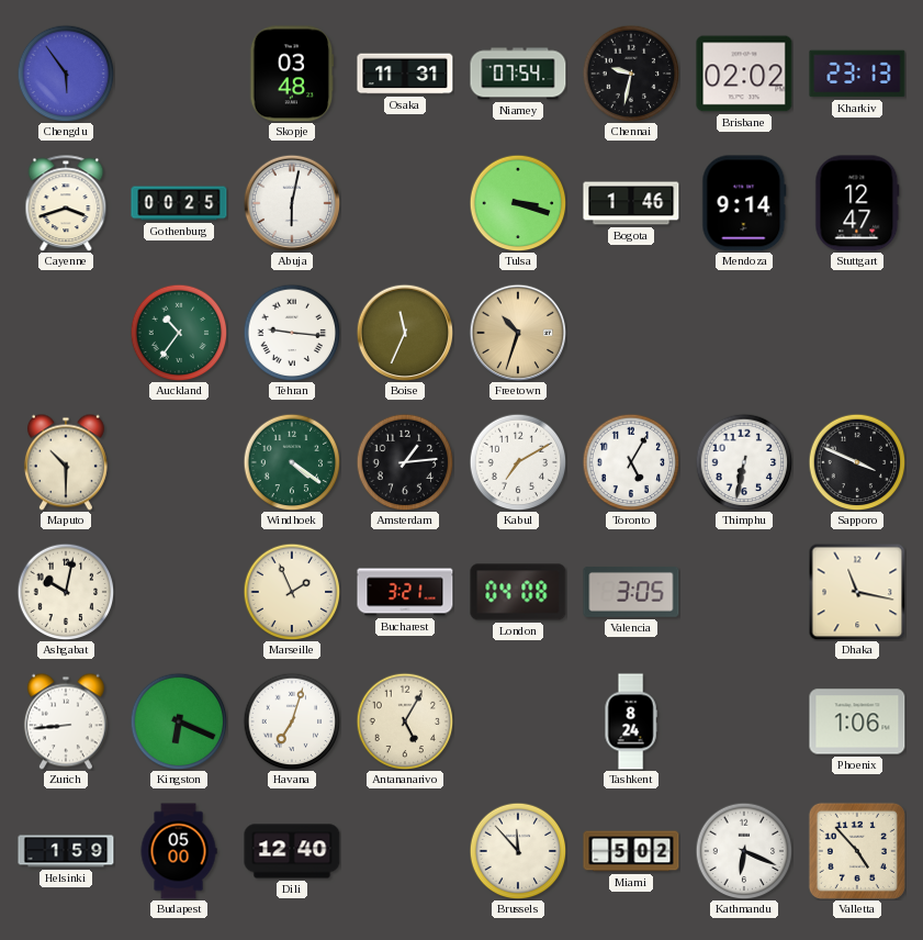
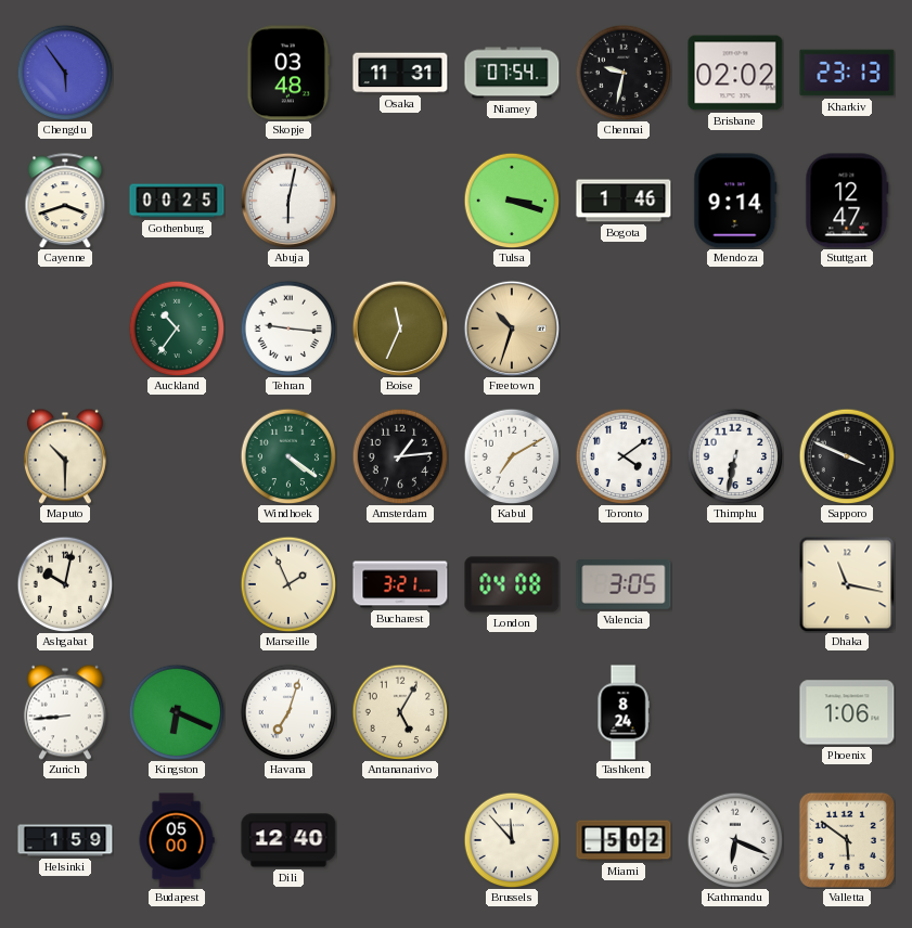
Toronto: 5:05 -> 4:09 (624, 456)
Valletta: 4:53 -> 5:51 (847, 840)
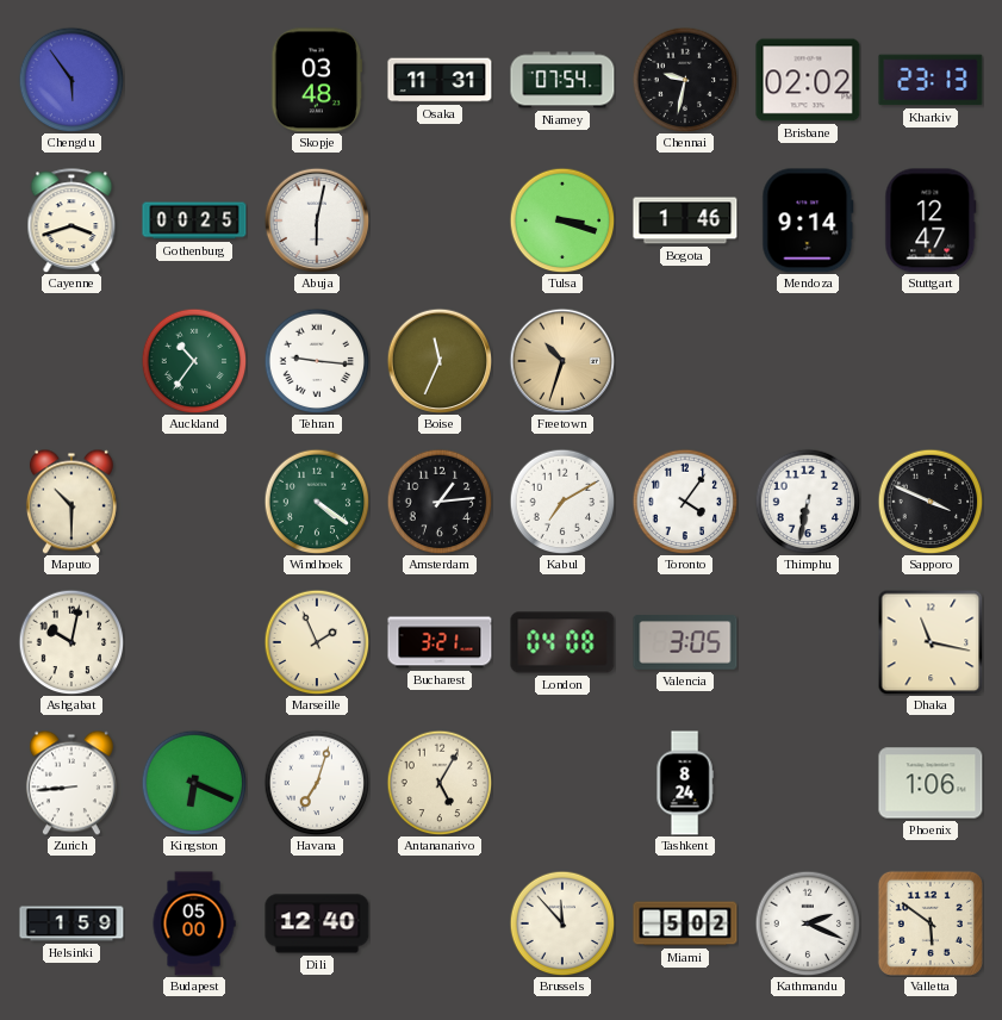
Toronto: 4:09 -> 4:06 (685, 502)
Kathmandu: 6:19 -> 2:19 (808, 923)
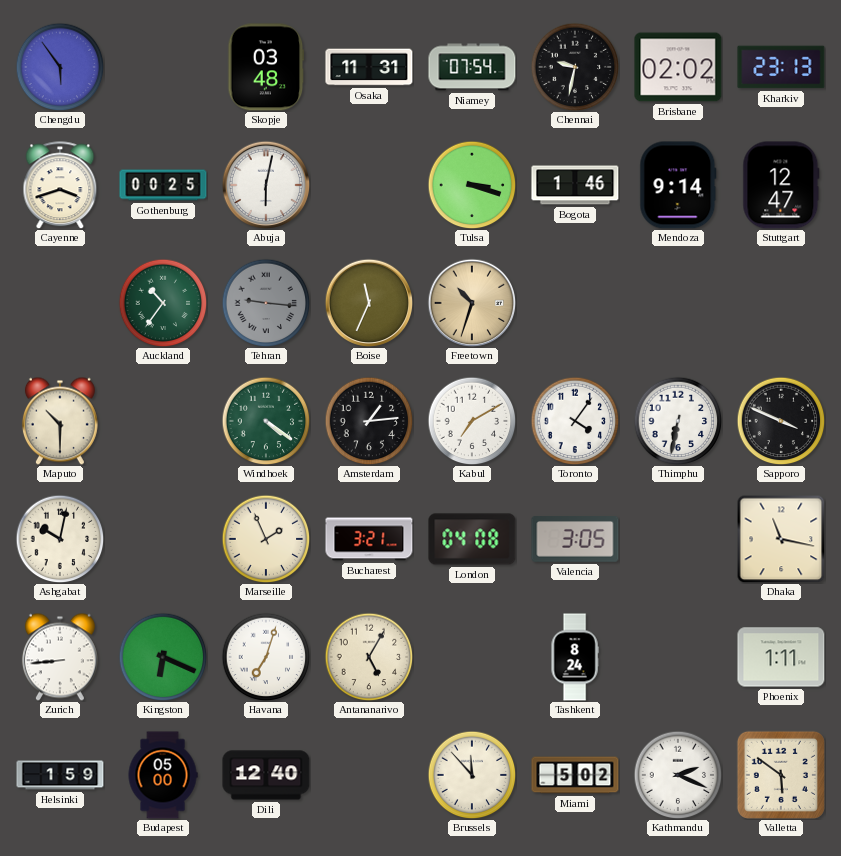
Tehran dial: white -> grey (266, 303)
Phoenix: 1:06 -> 1:11 (781, 657)
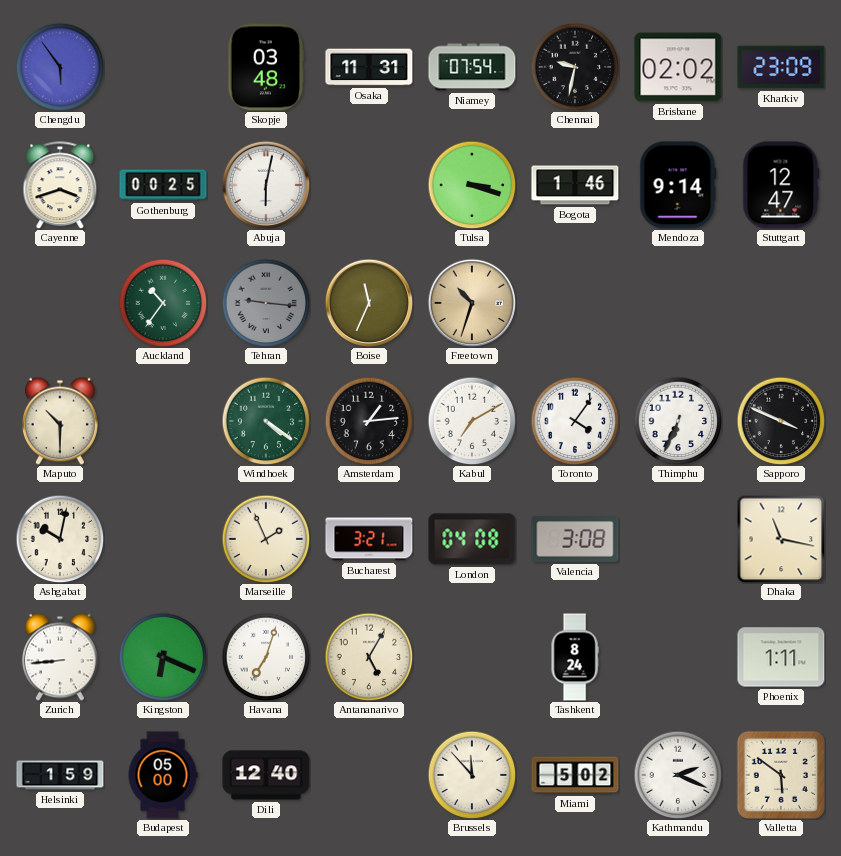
Kharkiv: 23:13 -> 23:09 (781, 67)
Thimphu: 6:32 -> 6:34 (678, 421)
Valencia: 3:05 -> 3:08 (575, 539)
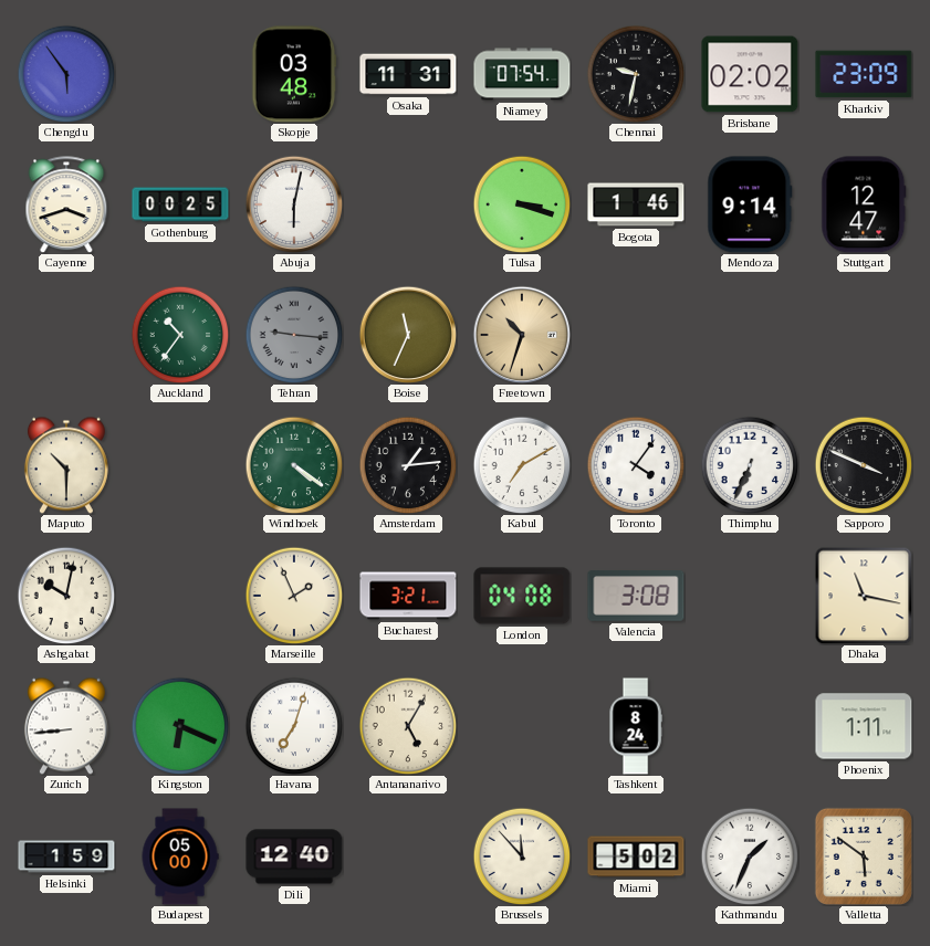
Kathmandu: 2:19 -> 1:34 (750, 856)
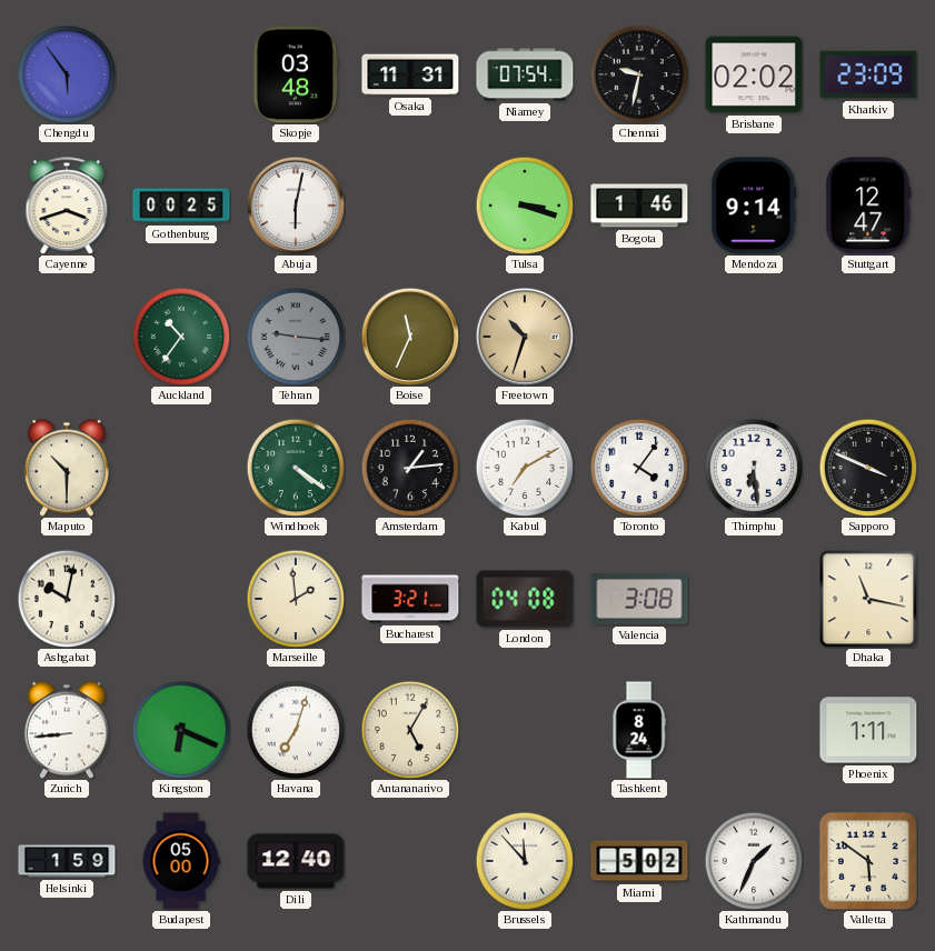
Thimphu: 6:34 -> 6:29 (754, 468)
Marseille: 1:56 -> 1:59 (296, 599)
